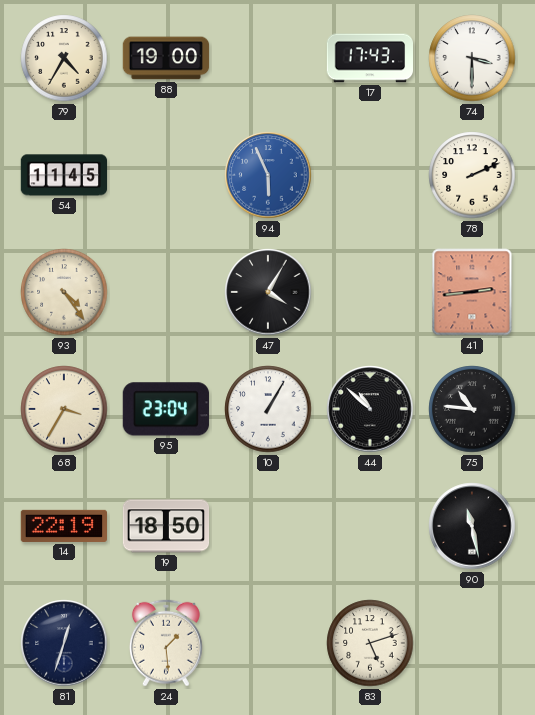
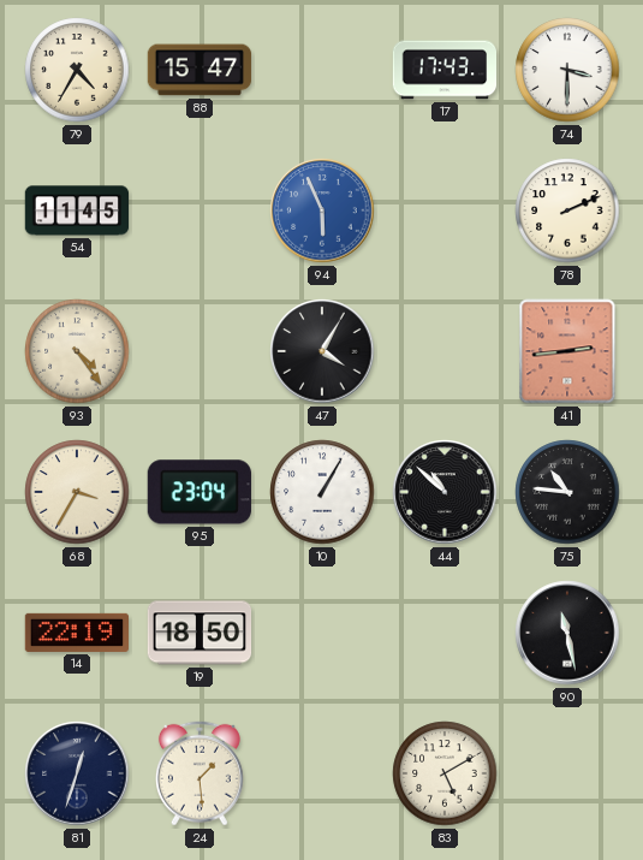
88: 19:00 -> 15:47 (200, 70)
83: 5:12 -> 5:10 (445, 773)
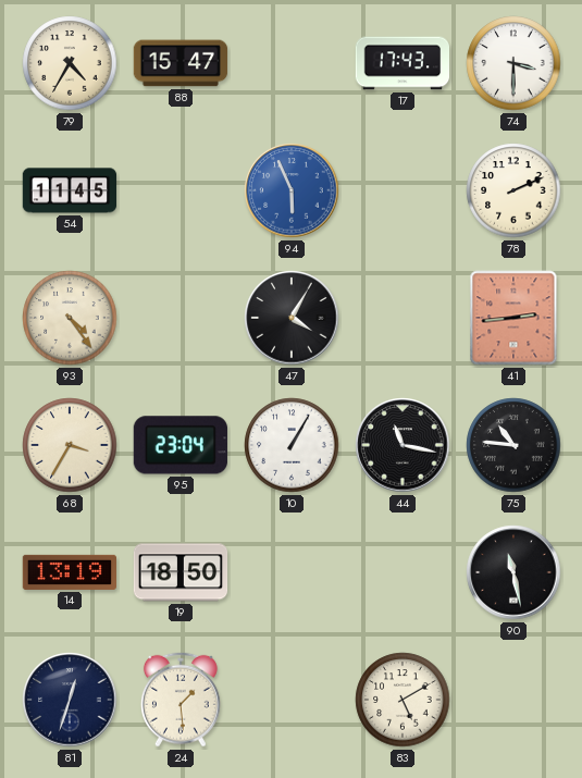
44: 10:52 -> 11:17 (403, 445)
14: 22:19 -> 13:19 (70, 572)
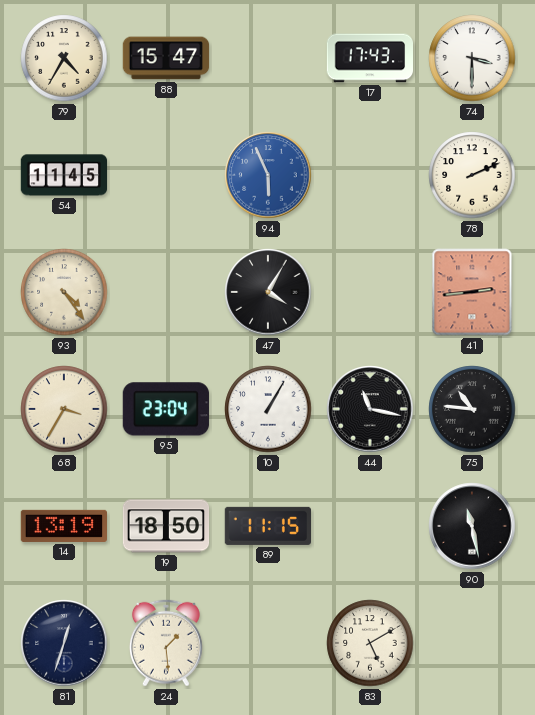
89: none -> 11:15 (267, 526)
